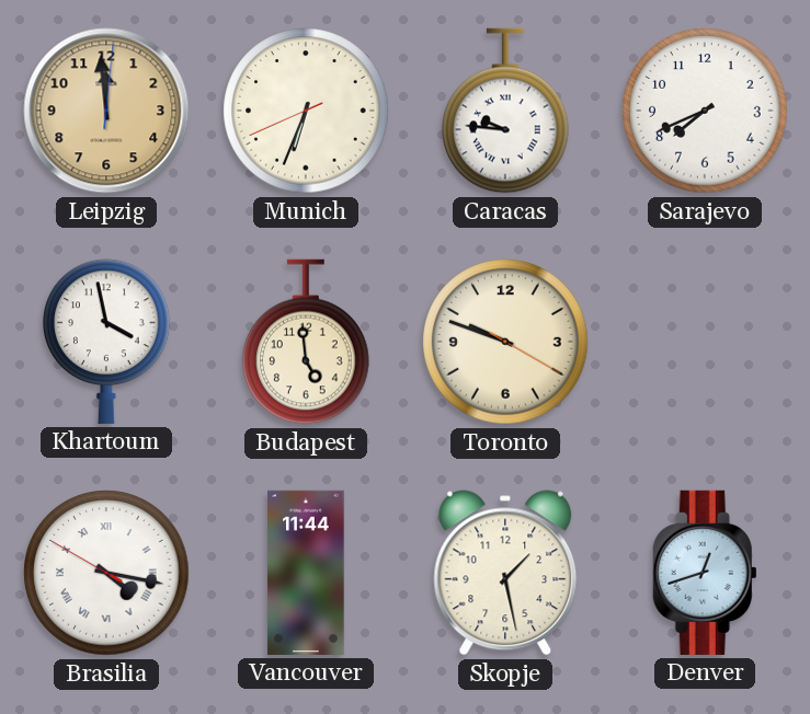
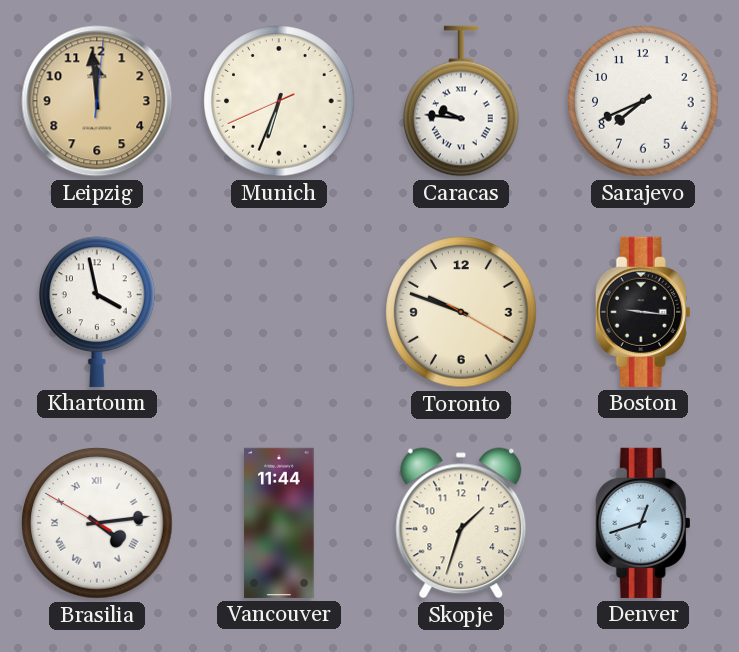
Budapest: 4:59 -> none (306, 342)
Boston: none -> 9:16 (643, 312)
Brasilia: 4:16 -> 4:13 (97, 523)
Skopje: 1:28 -> 1:33 (461, 523)
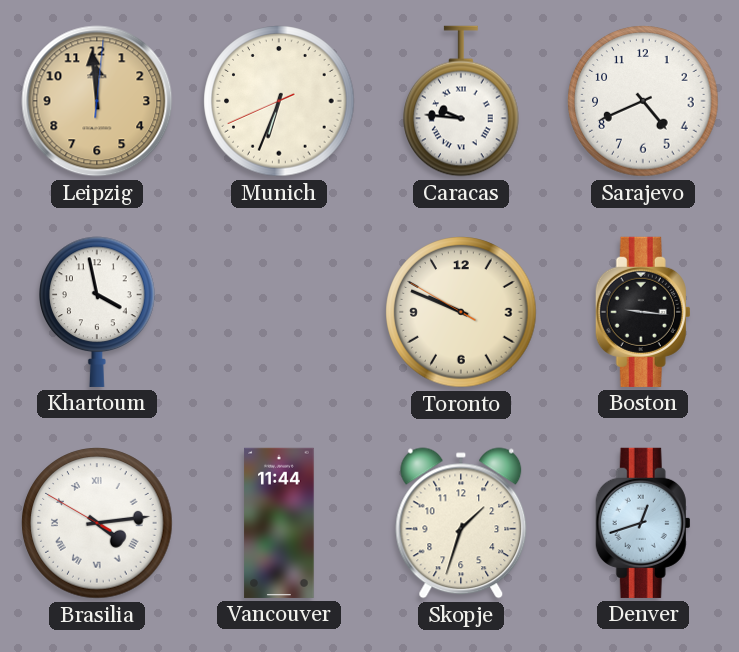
Sarajevo: 7:41 -> 4:41 (643, 101)
Toronto: 9:48:20 -> 9:48:50 (461, 312)
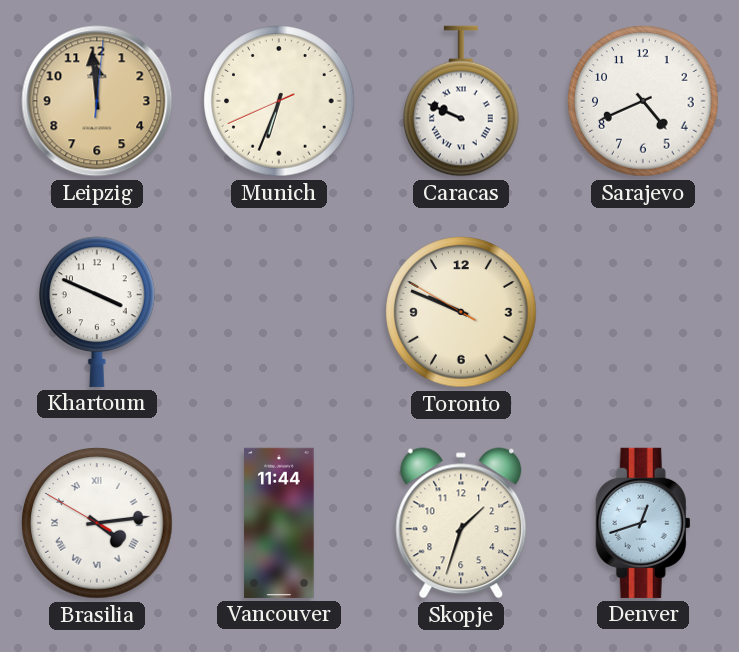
Caracas: 9:46 -> 9:49 (461, 101)
Khartoum: 3:58 -> 3:49 (97, 312)
Boston: 9:16 -> none (643, 312)
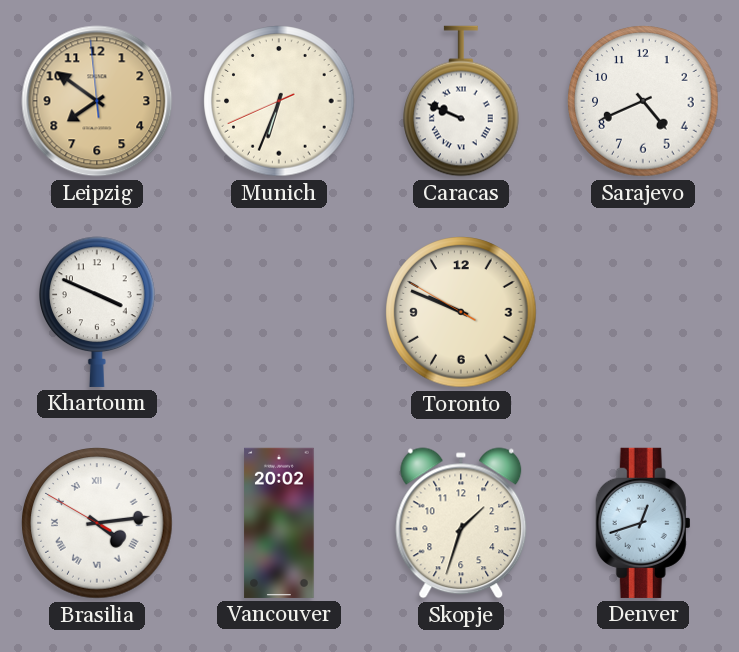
Leipzig: 11:59 -> 7:50 (97, 101)
Vancouver: 11:44 -> 20:02 (279, 523)
